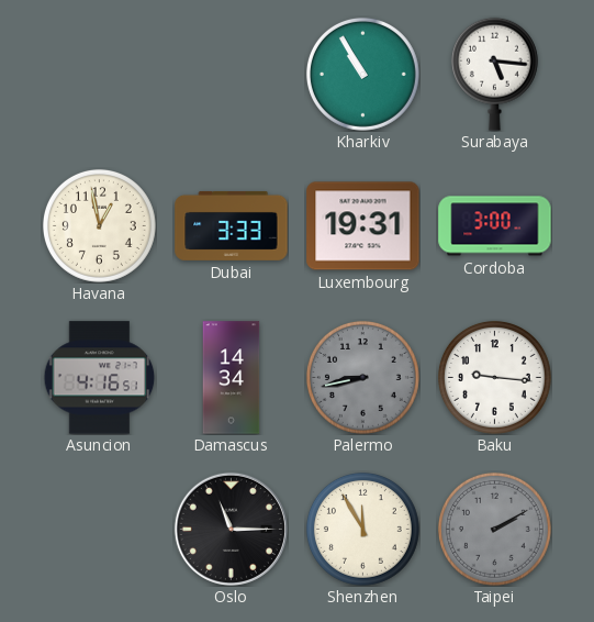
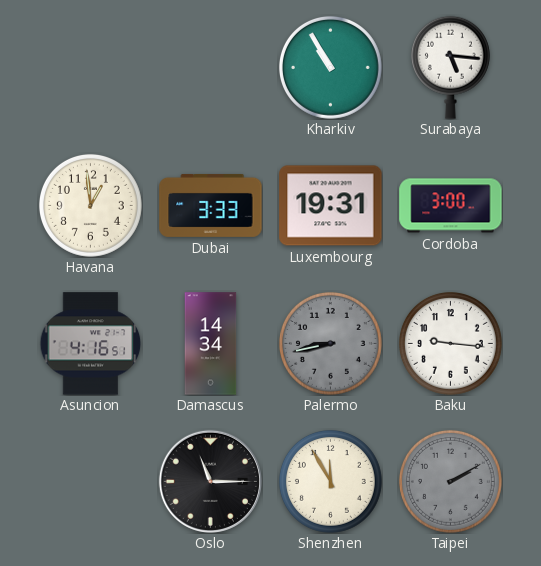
Havana: 12:58 -> 12:59 (90, 205)
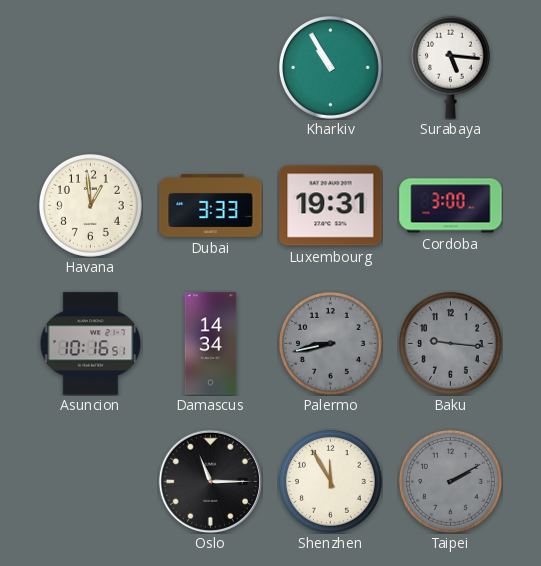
Asuncion: 4:16 -> 10:16 (91, 344)
Baku dial: white -> grey (450, 343)
